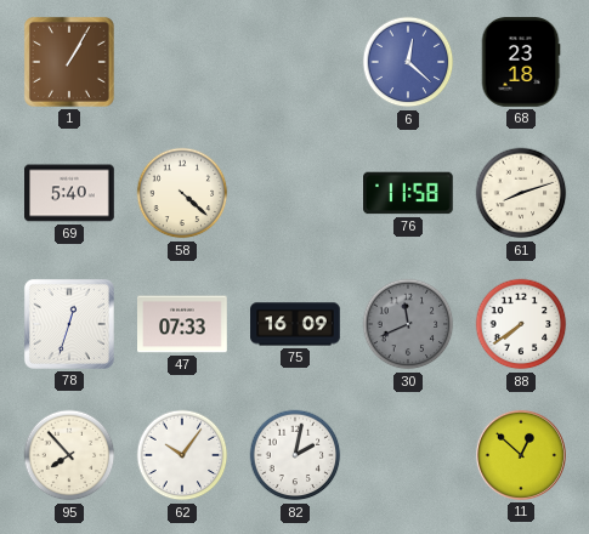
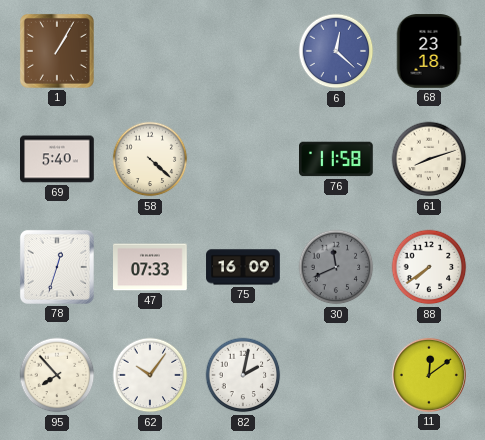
11: 12:52 -> 12:09 (429, 375)
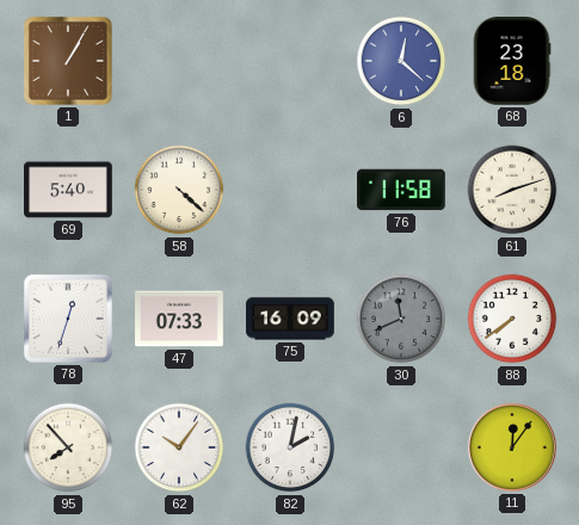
11: 12:09 -> 12:06 (512, 447)
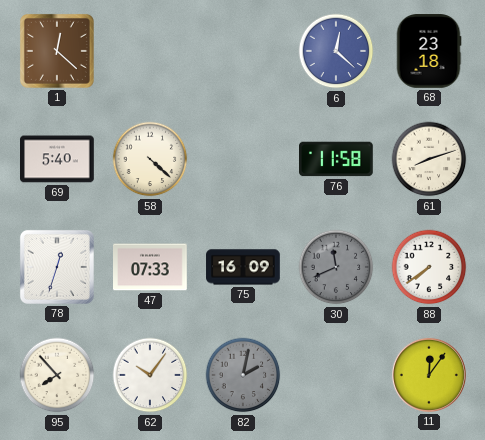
1: 1:05 -> 12:22 (57, 51)
82 dial: white -> grey (243, 375)
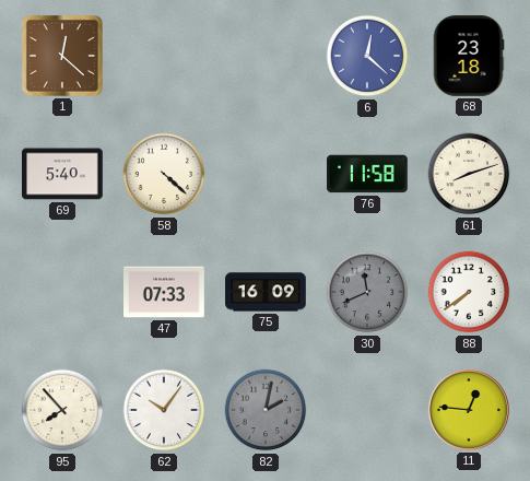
78: 12:33 -> none (57, 267)
11: 12:06 -> 12:46 (469, 410)
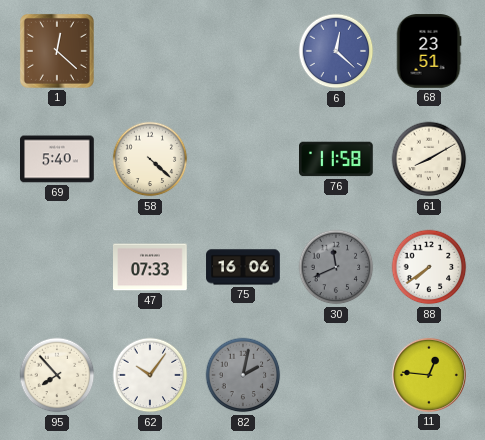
68: 23:18 -> 23:51 (429, 51)
61: 8:12 -> 8:10 (429, 159)
75: 16:09 -> 16:06 (243, 267)
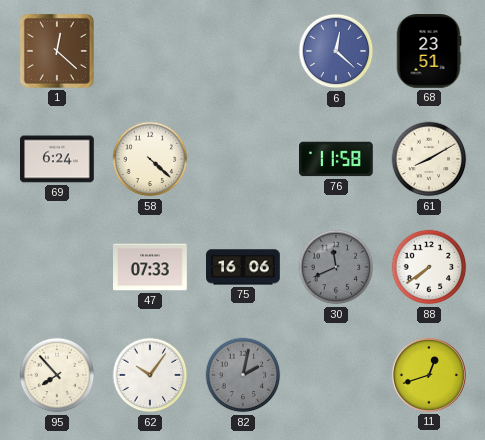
69: 5:40 -> 6:24 (57, 159)
11: 12:46 -> 12:42 (429, 375)
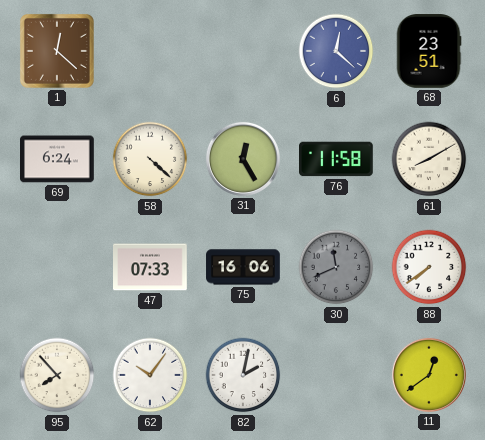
31: none -> 12:25 (243, 159)
82 dial: grey -> white (243, 375)
11: 12:42 -> 12:39 (429, 375)
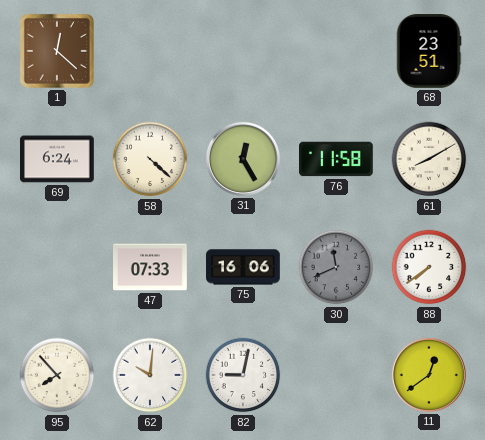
6: 12:22 -> none (336, 51)
62: 10:06 -> 10:01 (150, 375)
82: 2:02 -> 9:02 (243, 375)
